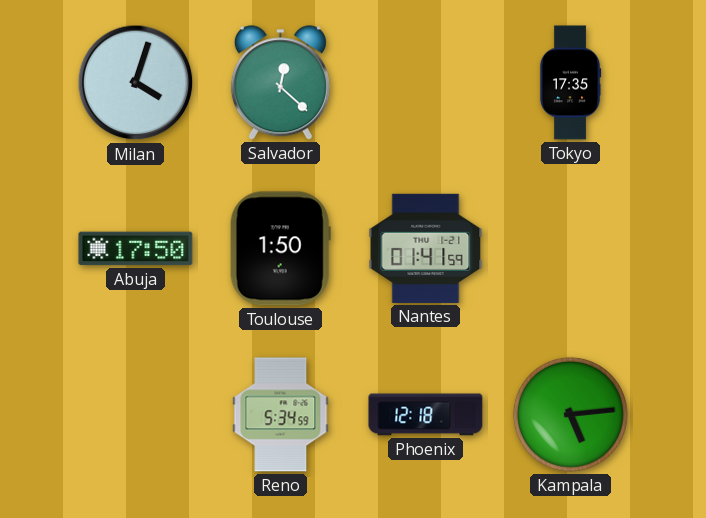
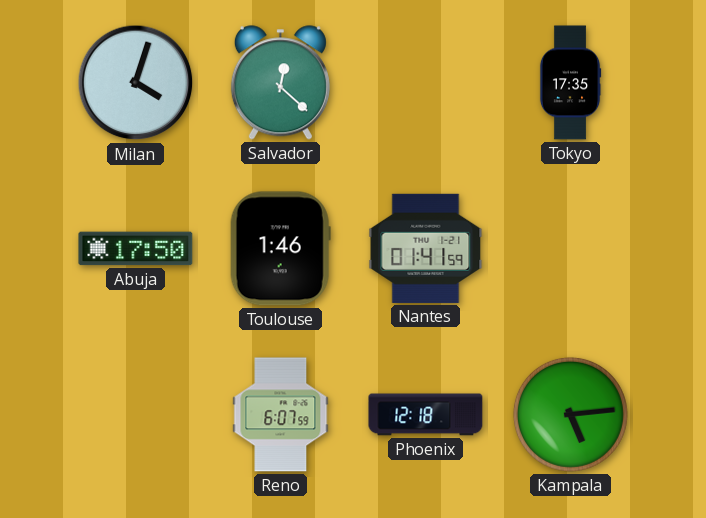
Toulouse: 1:50 -> 1:46 (280, 249)
Reno: 5:34 -> 6:07 (281, 415)
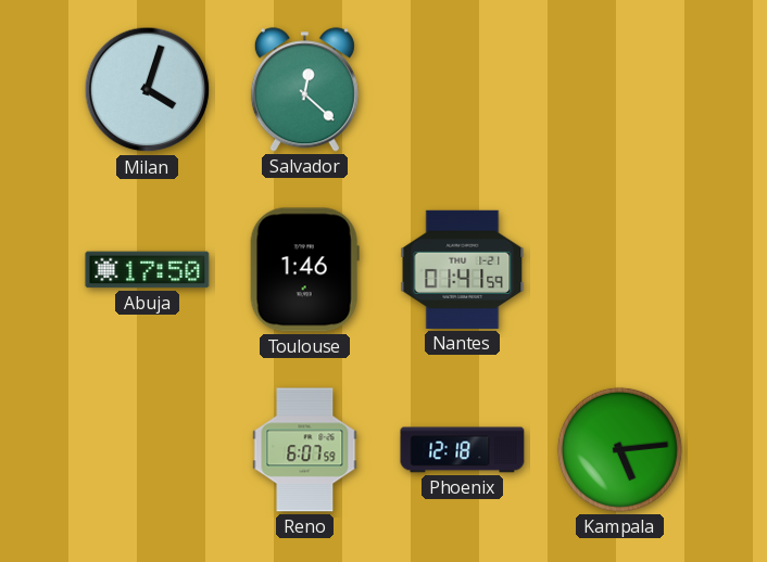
Tokyo: 17:35 -> none (570, 83)
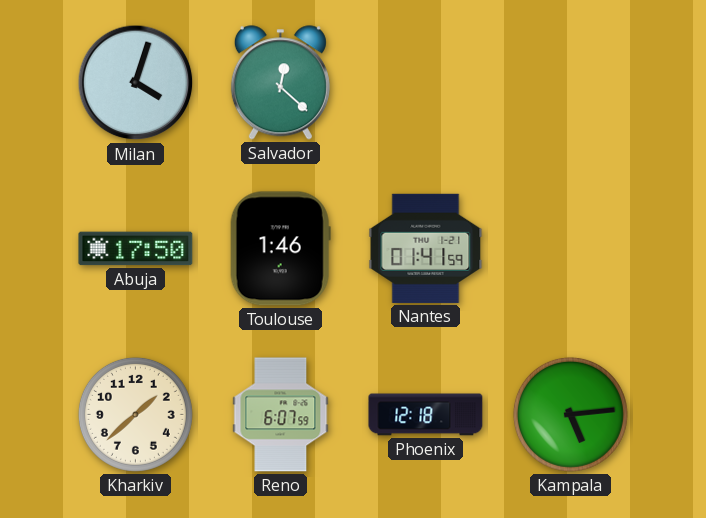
Kharkiv: none -> 1:38 (135, 414)
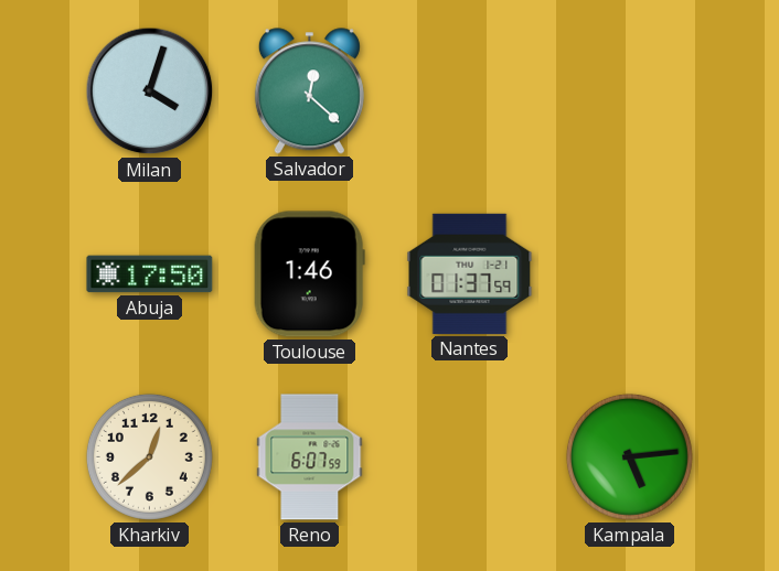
Nantes: 01:41 -> 01:37 (470, 273)
Kharkiv: 1:38 -> 12:38 (149, 456)
Phoenix: 12:18 -> none (426, 415)
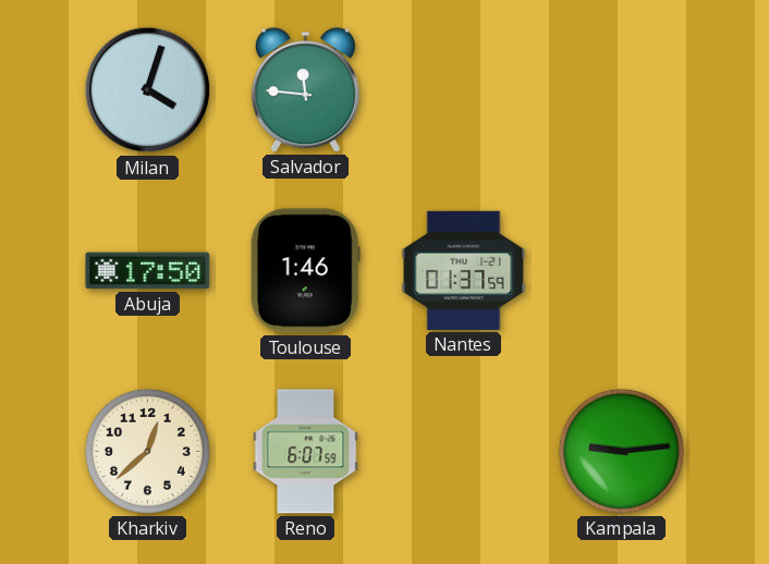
Salvador: 12:22 -> 11:46 (305, 90)
Kampala: 5:14 -> 9:14 (621, 451)
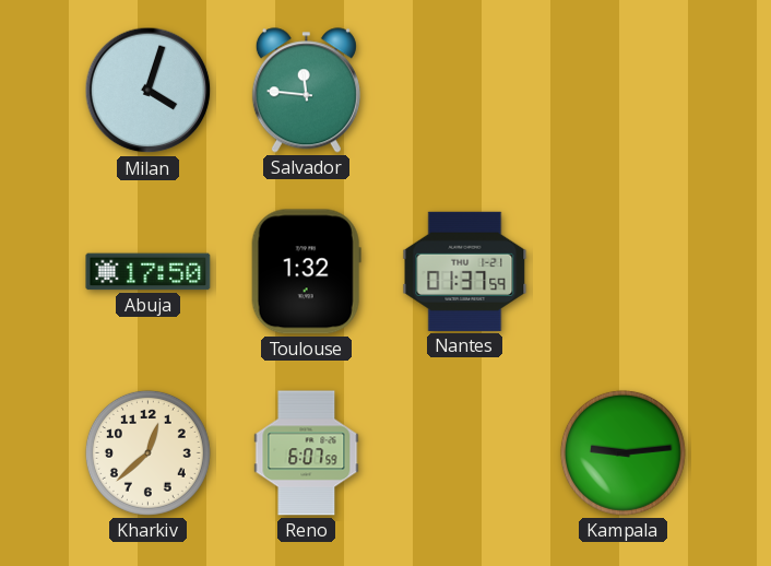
Toulouse: 1:46 -> 1:32 (306, 272)
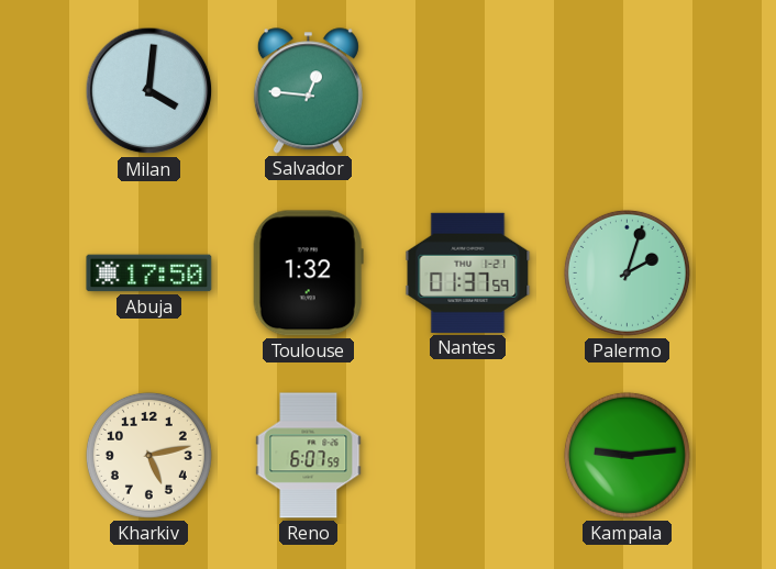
Milan: 4:03 -> 4:01 (149, 91)
Salvador: 11:46 -> 12:46 (308, 91)
Palermo: none -> 2:03 (627, 272)
Kharkiv: 12:38 -> 5:13 (148, 455)
